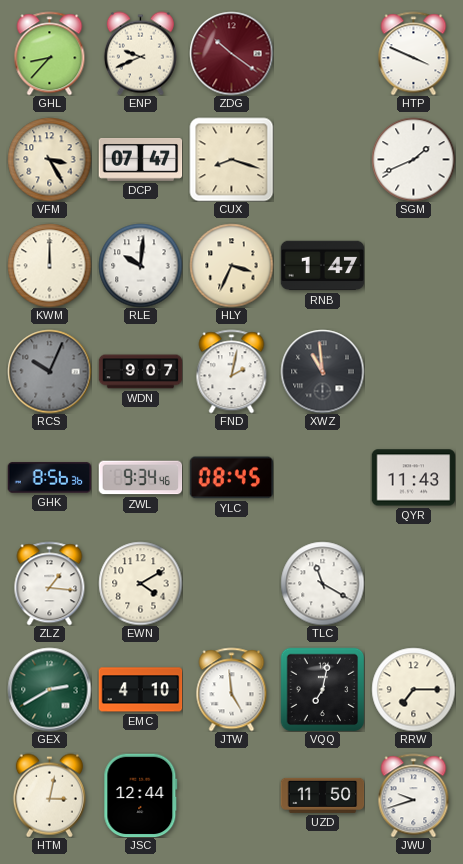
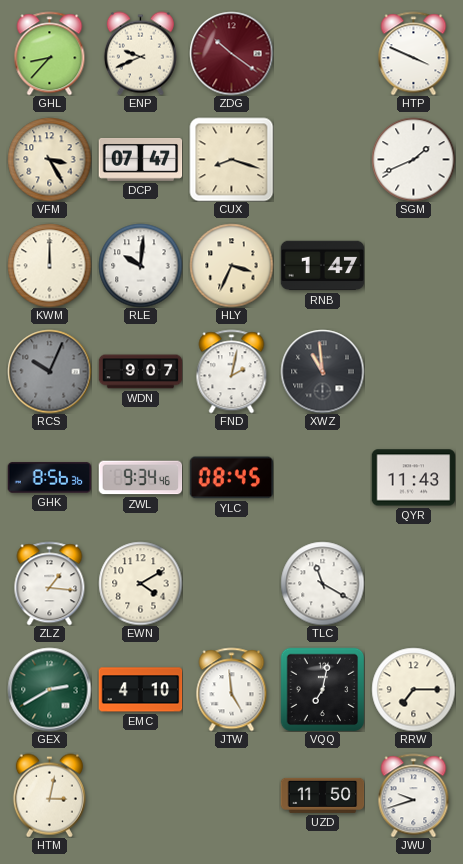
JSC: 12:44 -> none (141, 795)
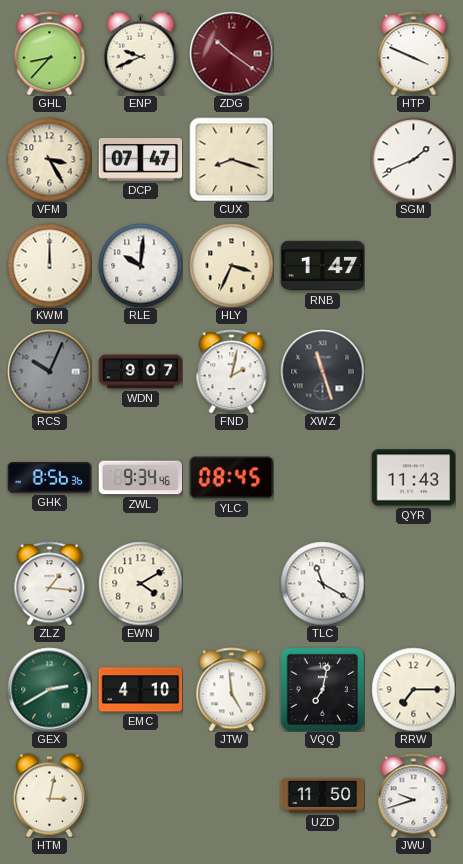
XWZ: 10:59 -> 11:27 (322, 371)
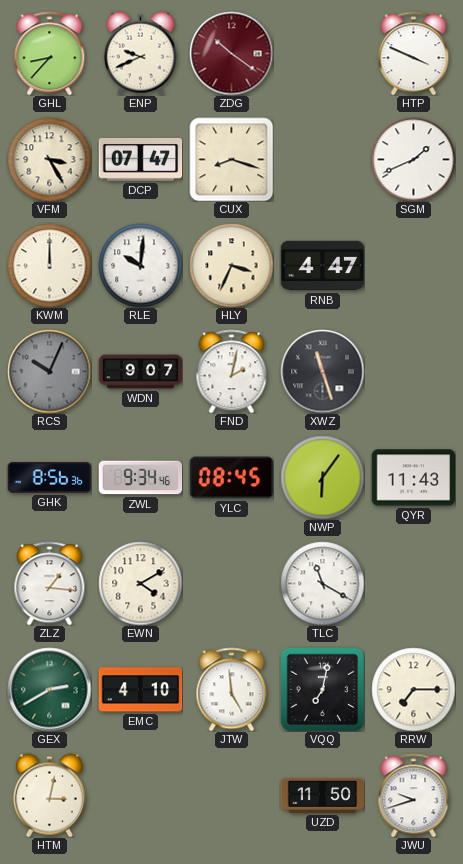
RNB: 1:47 -> 4:47 (322, 266)
NWP: none -> 6:06 (322, 477)
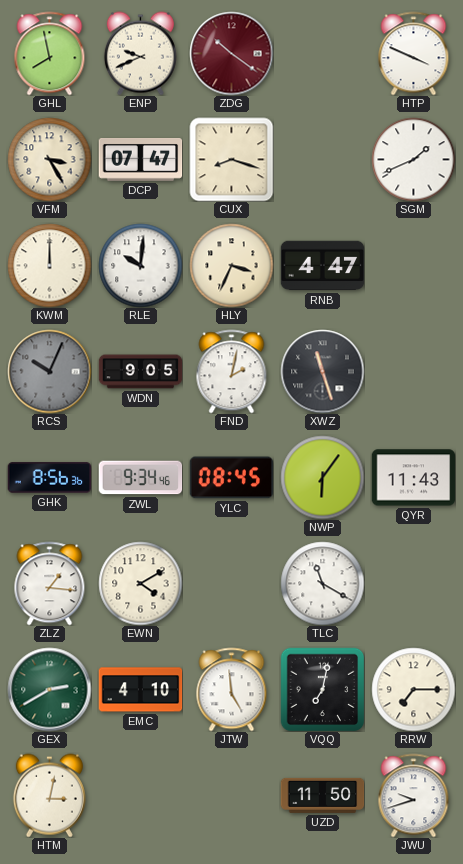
GHL: 8:37 -> 7:58 (50, 53)
WDN: 9:07 -> 9:05 (140, 372)
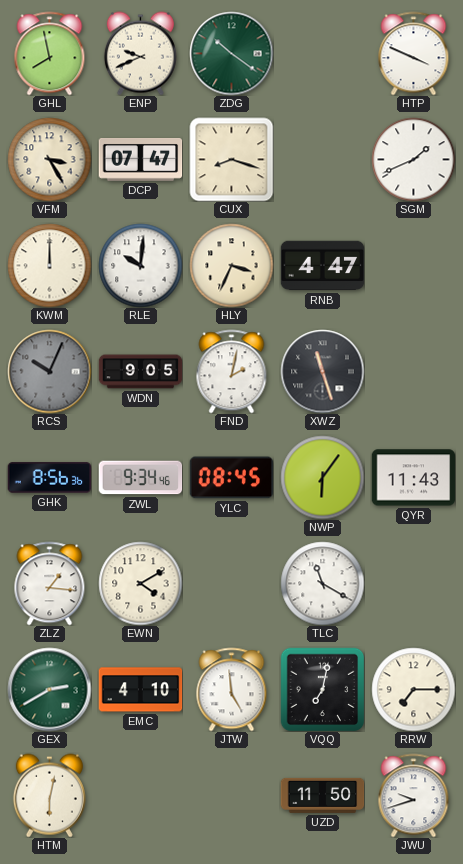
ZDG dial: burgundy -> green (231, 53)
HTM: 3:02 -> 6:02 (49, 795)
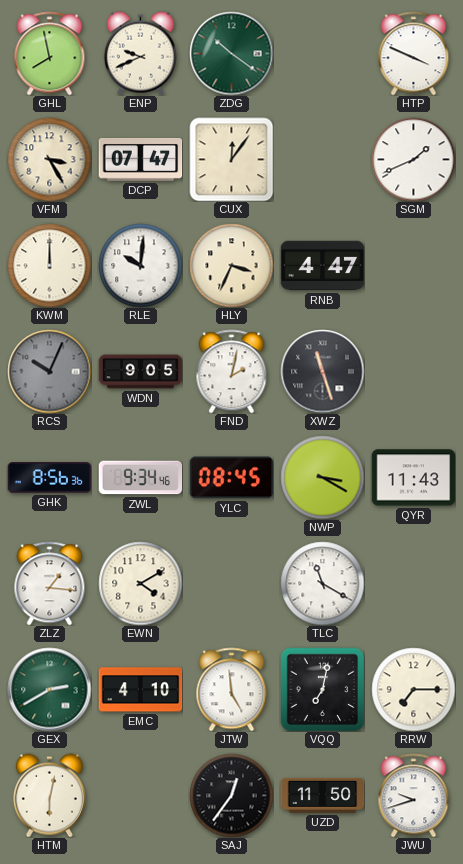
CUX: 8:18 -> 12:06 (231, 159)
NWP: 6:06 -> 3:20 (322, 477)
SAJ: none -> 12:36 (231, 795)
